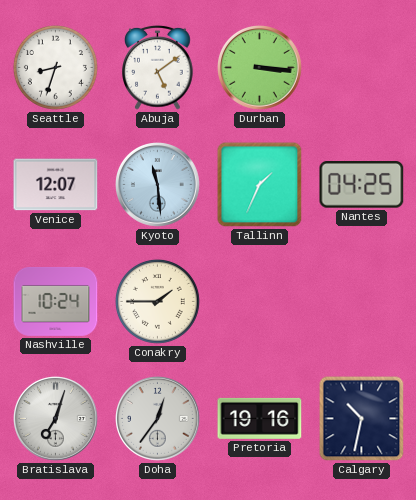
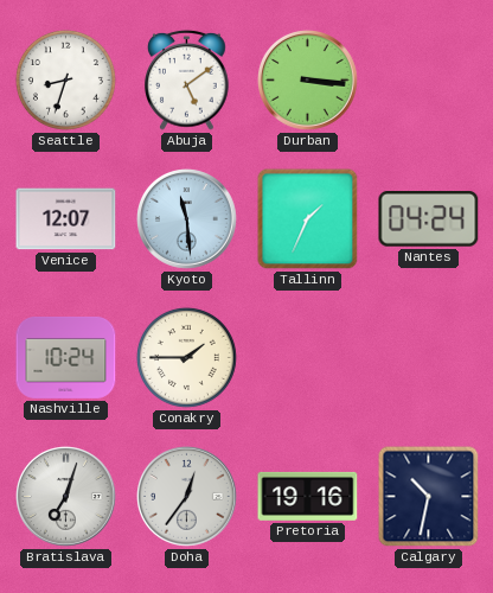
Nantes: 04:25 -> 04:24 (429, 219)
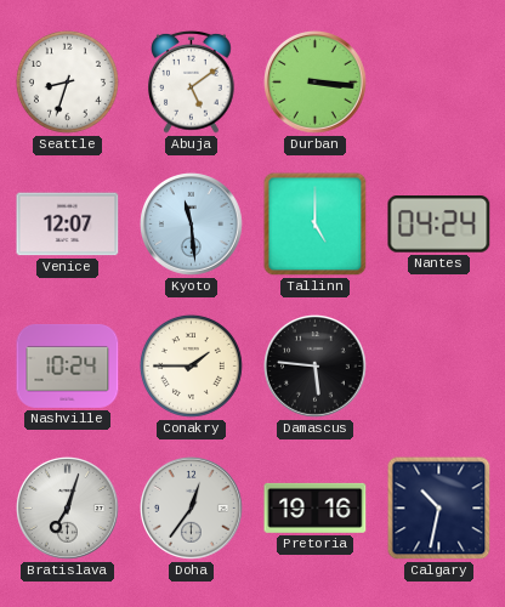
Tallinn: 1:34 -> 5:00 (316, 225)
Damascus: none -> 5:46 (316, 367)
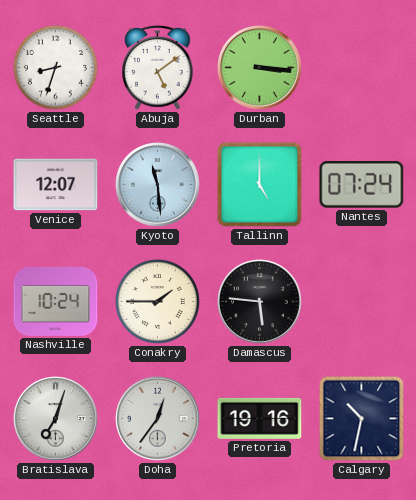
Nantes: 04:24 -> 07:24 (362, 185)
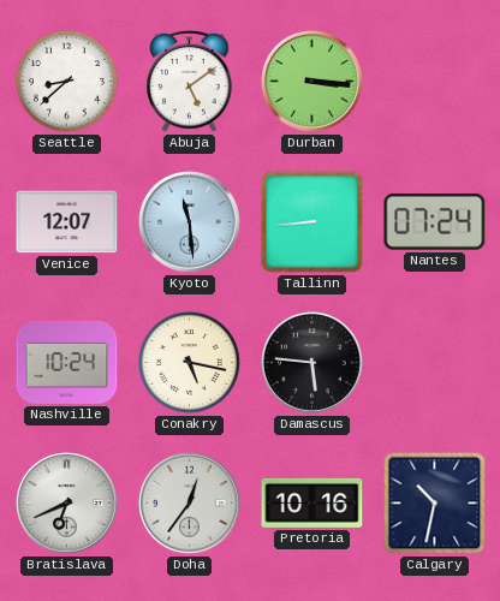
Seattle: 8:33 -> 8:38 (66, 81)
Tallinn: 5:00 -> 8:44 (312, 222)
Conakry: 1:45 -> 5:17 (189, 362)
Bratislava: 7:03 -> 6:41 (67, 504)
Pretoria: 19:16 -> 10:16 (312, 502)
